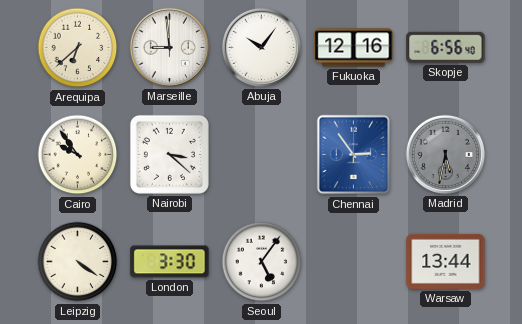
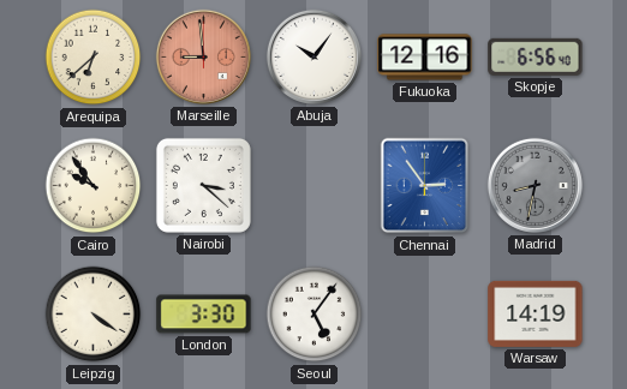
Marseille dial: white -> salmon (203, 56)
Madrid: 5:32 -> 8:32 (535, 185)
Warsaw: 13:44 -> 14:19 (536, 313)
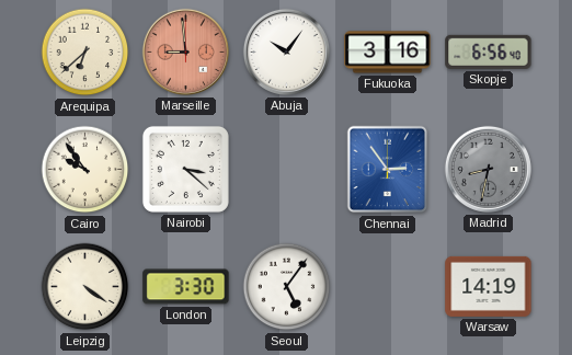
Fukuoka: 12:16 -> 3:16 (388, 53)
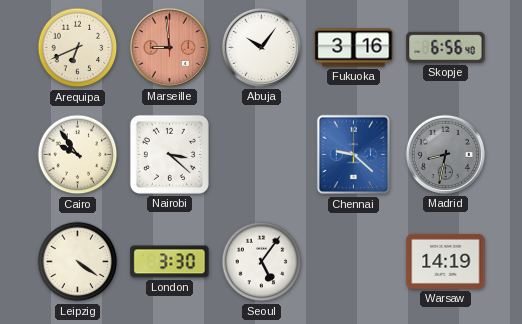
Arequipa: 6:38 -> 6:41 (78, 48)
Chennai: 2:54 -> 9:22 (354, 155)
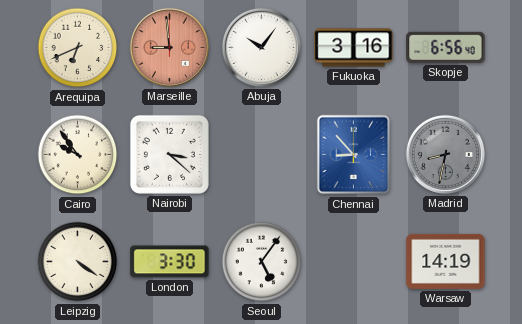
Chennai: 9:22 -> 8:53 (354, 155)
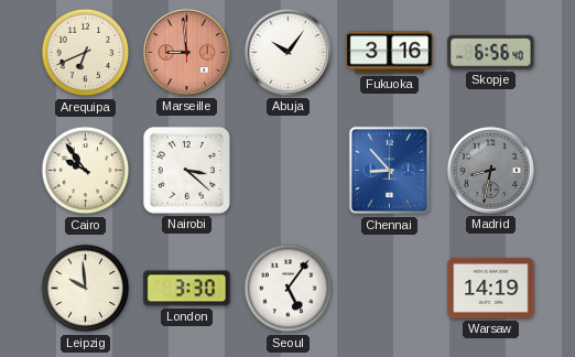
Leipzig: 4:21 -> 9:59 (86, 289)
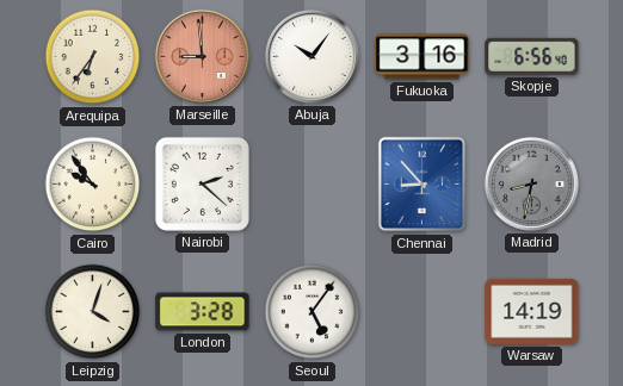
Arequipa: 6:41 -> 6:36 (93, 57)
Nairobi: 3:22 -> 2:22 (202, 183)
Leipzig: 9:59 -> 4:03 (93, 312)
London: 3:30 -> 3:28 (203, 312)
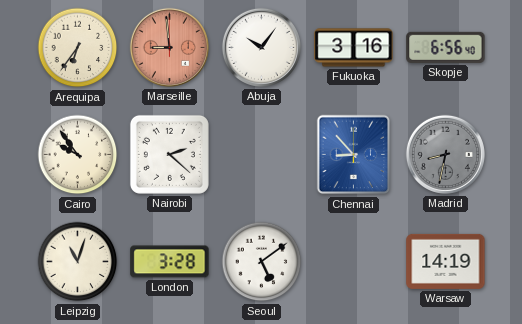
Leipzig: 4:03 -> 11:03 (78, 262)
Seoul: 5:06 -> 5:09 (262, 262)
